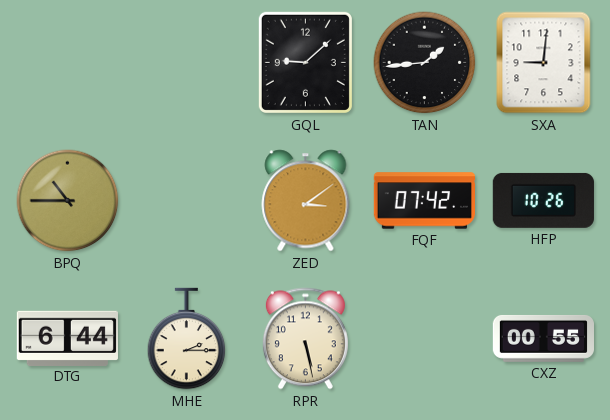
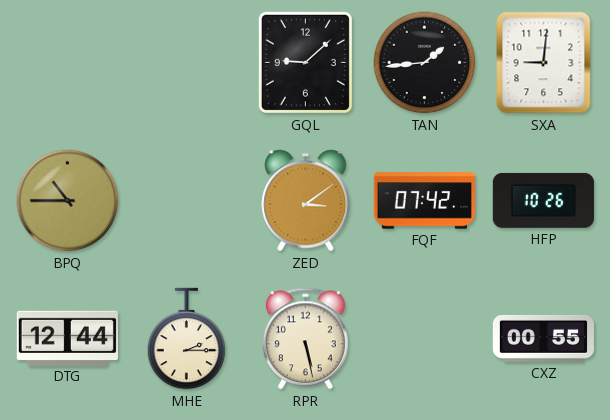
DTG: 6:44 -> 12:44 (67, 338)
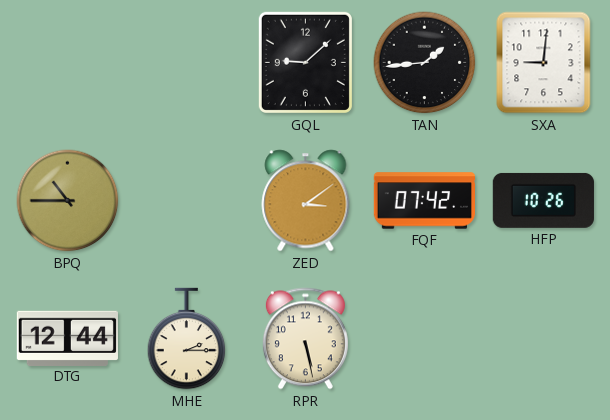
CXZ: 00:55 -> none (543, 338)
